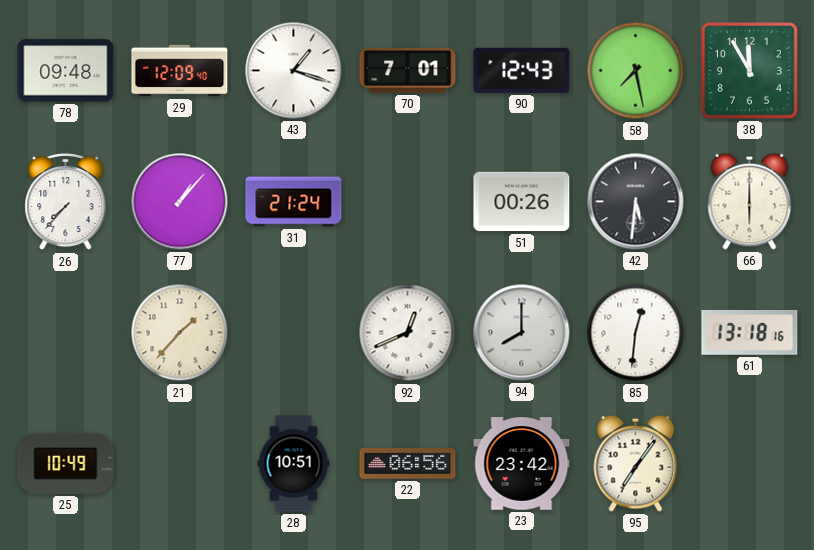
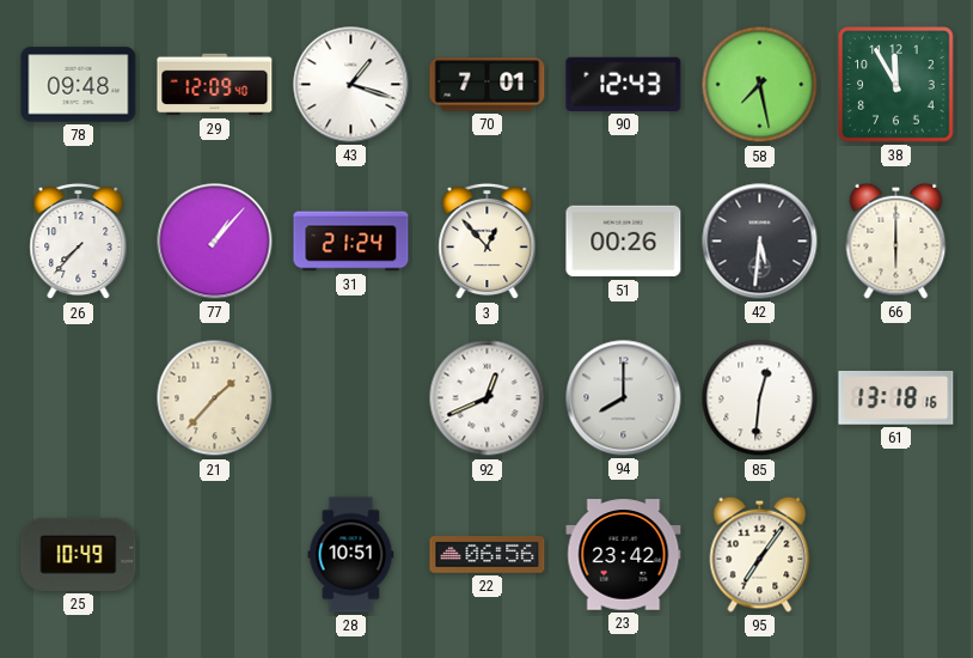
3: none -> 12:53 (488, 242)
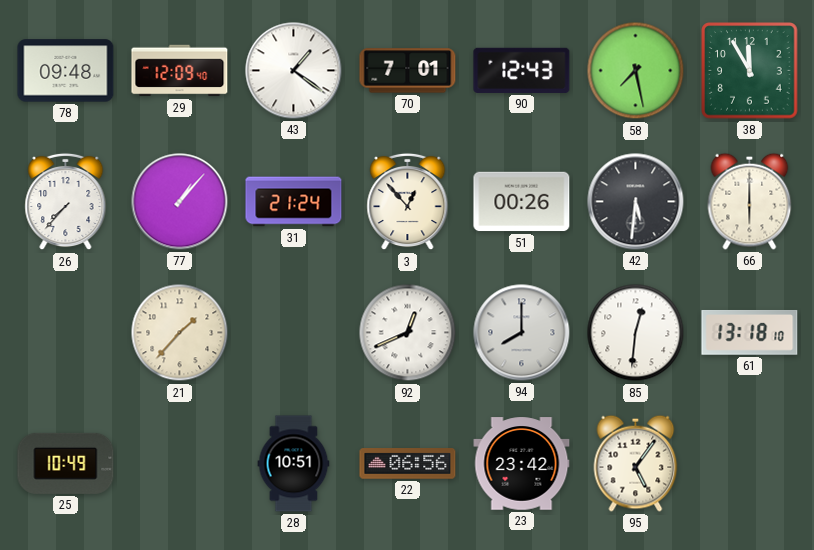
43: 1:18 -> 1:21 (294, 71)
61: 13:18:16 -> 13:18:10 (750, 333)
95: 7:06 -> 5:06 (636, 463)
